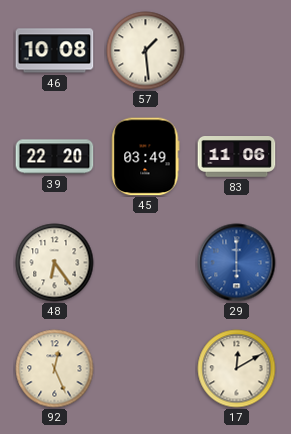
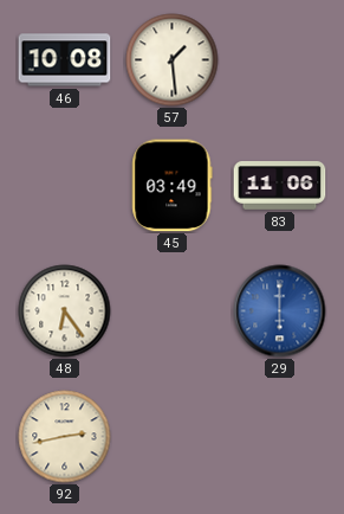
39: 22:20 -> none (55, 157)
92: 12:26 -> 2:43 (65, 437)
17: 12:10 -> none (237, 369)
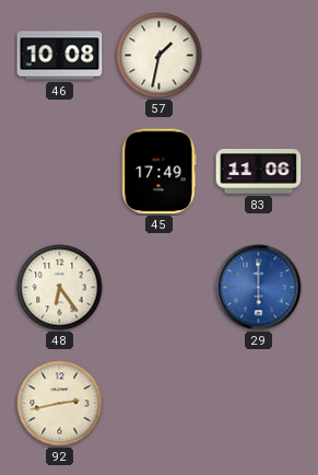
57: 1:29 -> 1:32 (160, 56)
45: 03:49 -> 17:49 (160, 172)
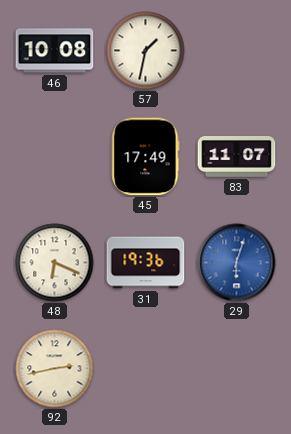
83: 11:06 -> 11:07 (237, 157)
48: 6:24 -> 6:19 (55, 263)
31: none -> 19:36 (146, 263)
29: 6:00 -> 6:03 (237, 263)
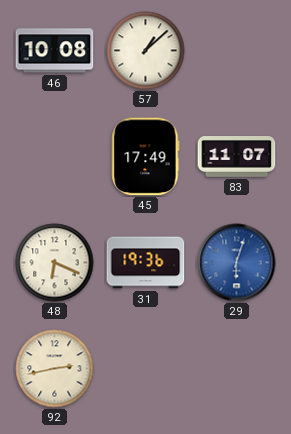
57: 1:32 -> 1:08 (146, 51)
